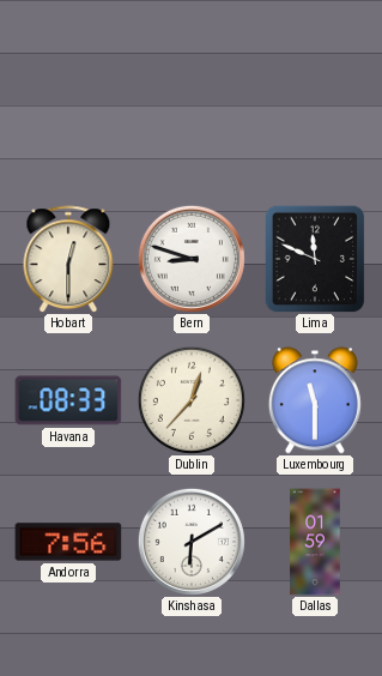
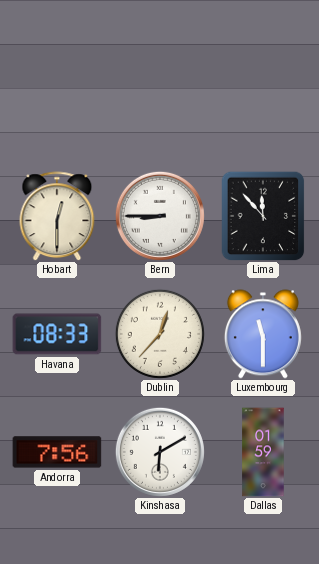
Bern: 8:48 -> 8:45 (160, 216)
Lima: 11:49 -> 11:53 (263, 216)
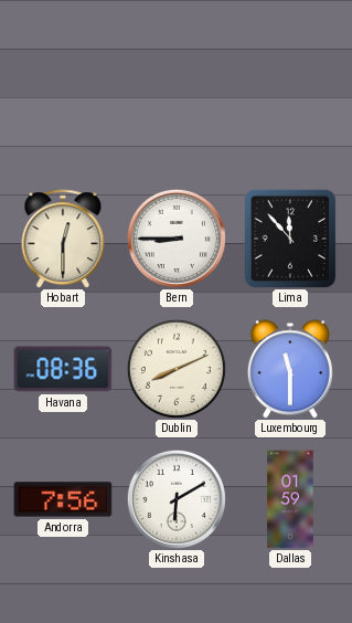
Havana: 08:33 -> 08:36 (63, 369)
Dublin: 12:37 -> 8:11 (177, 369)
